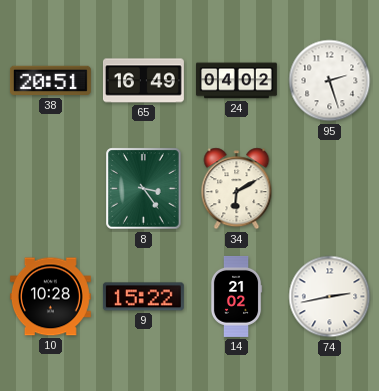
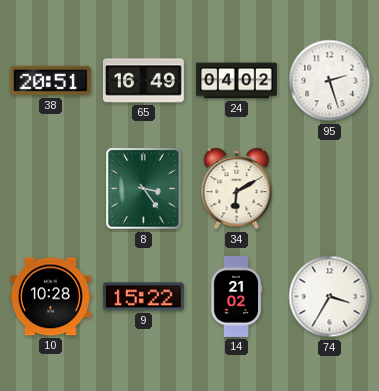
74: 2:43 -> 3:35 (330, 297)
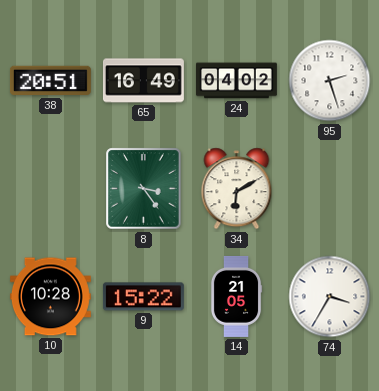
14: 21:02 -> 21:05 (236, 296)
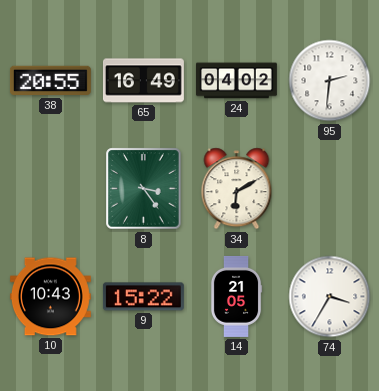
38: 20:51 -> 20:55 (50, 81)
95: 2:27 -> 2:31 (330, 81)
10: 10:28 -> 10:43 (50, 297)
